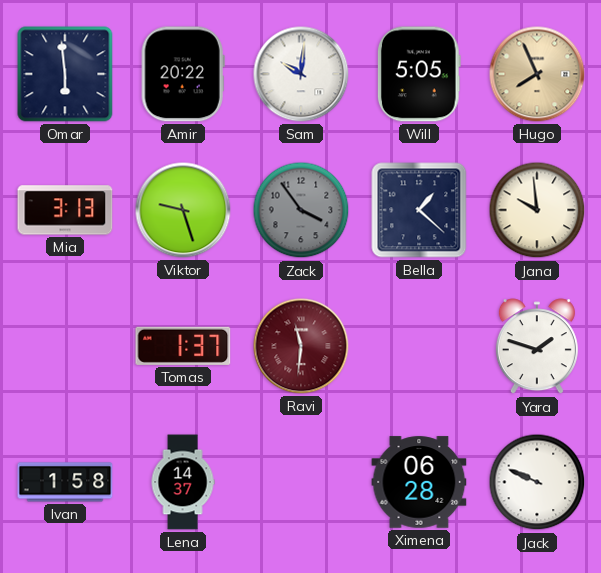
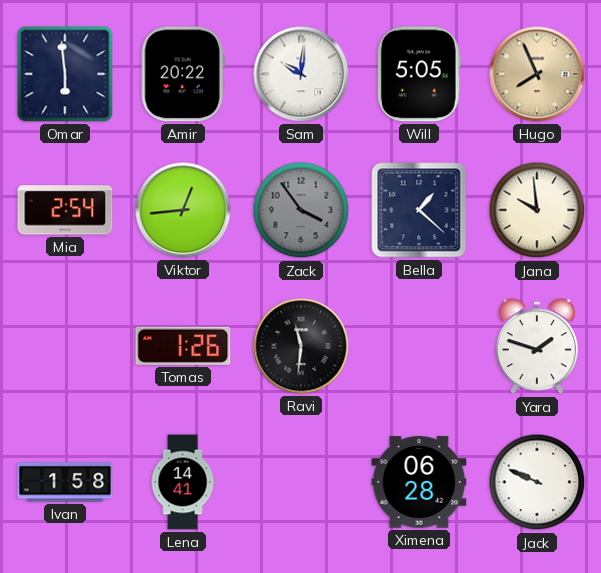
Mia: 3:13 -> 2:54 (65, 210)
Viktor: 9:27 -> 12:44 (183, 210)
Tomas: 1:37 -> 1:26 (183, 346)
Ravi dial: burgundy -> black (301, 346)
Lena: 14:37 -> 14:41 (183, 482)
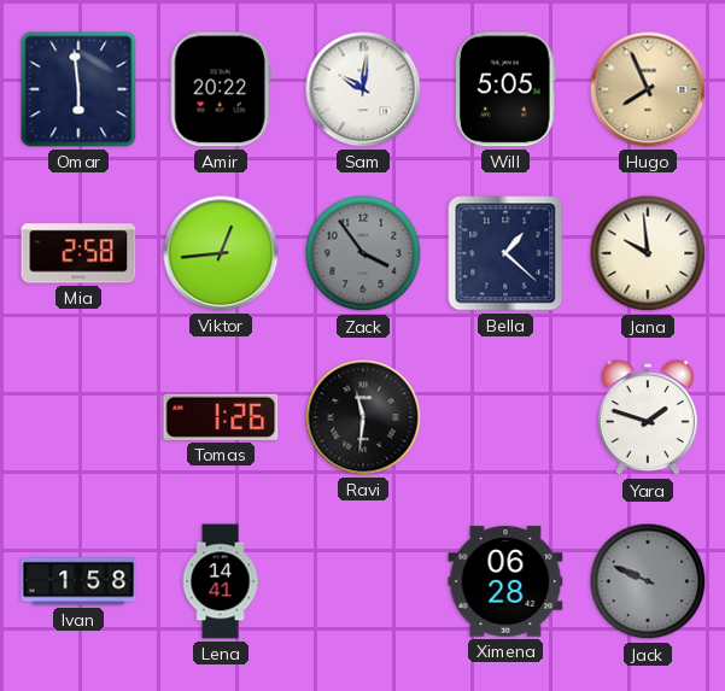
Mia: 2:54 -> 2:58 (78, 253)
Jack dial: white -> grey (648, 581)
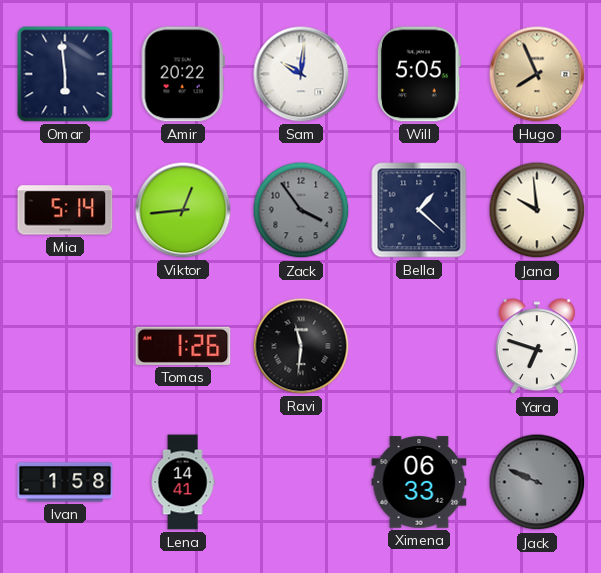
Mia: 2:58 -> 5:14 (65, 210)
Yara: 1:48 -> 6:48 (537, 347)
Ximena: 06:28 -> 06:33 (419, 482)
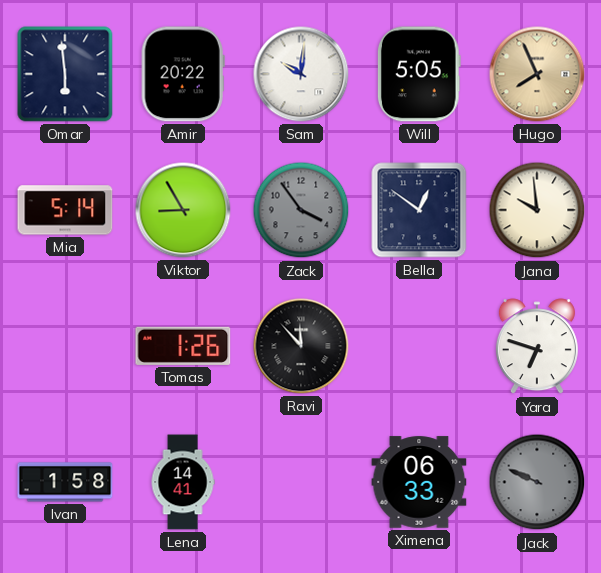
Viktor: 12:44 -> 8:55 (183, 210)
Bella: 1:22 -> 12:51 (419, 210)
Ravi: 11:31 -> 11:53 (301, 346)
